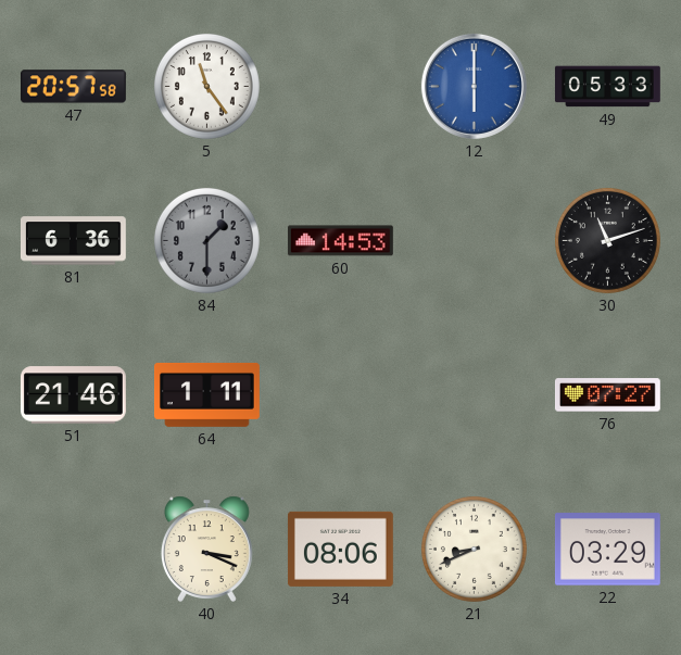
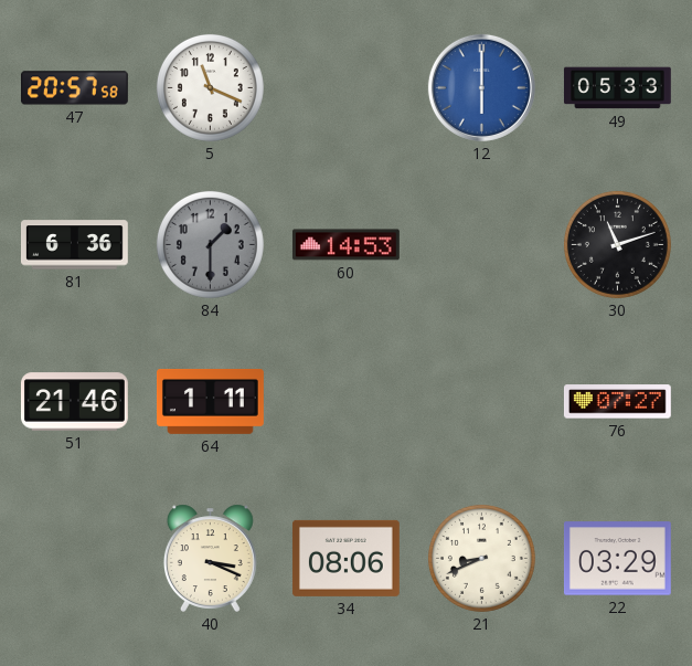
5: 11:24 -> 11:19 (210, 87)
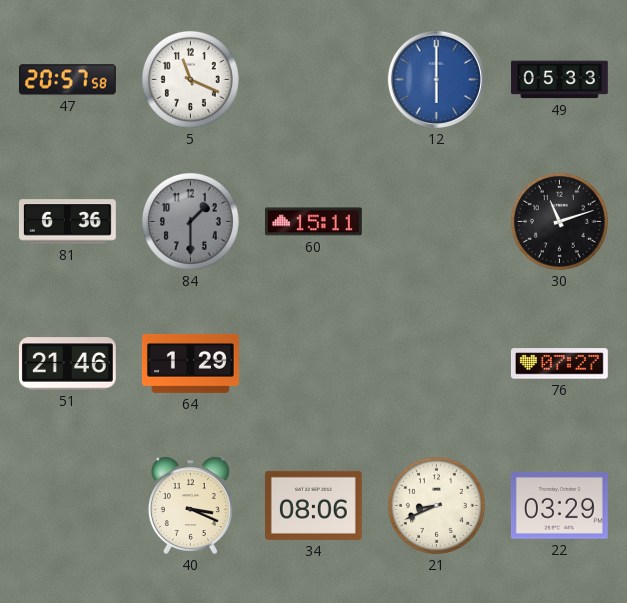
60: 14:53 -> 15:11 (313, 222)
64: 1:11 -> 1:29 (191, 364)
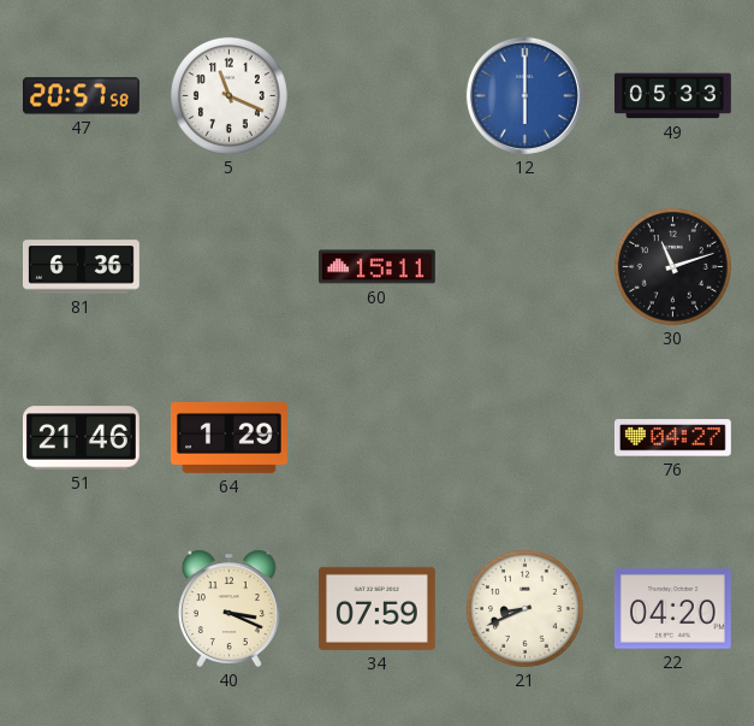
84: 1:30 -> none (190, 221)
76: 07:27 -> 04:27 (672, 438)
34: 08:06 -> 07:59 (376, 608)
22: 03:29 -> 04:20 (672, 609)
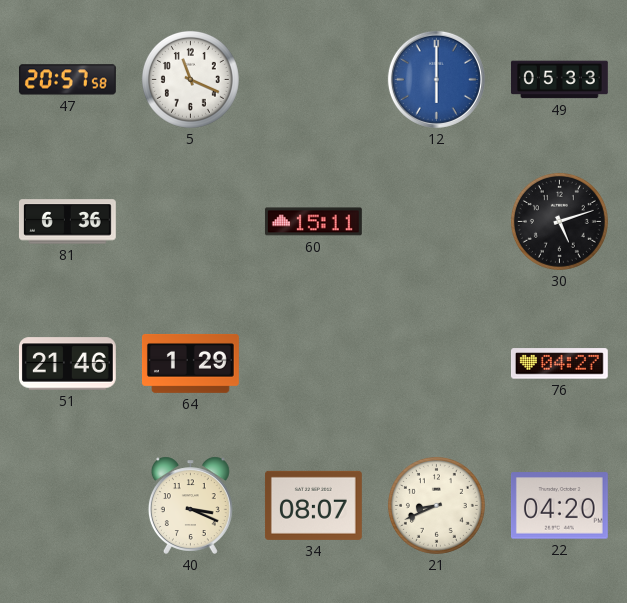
30: 11:12 -> 5:12 (559, 221)
34: 07:59 -> 08:07 (313, 505)
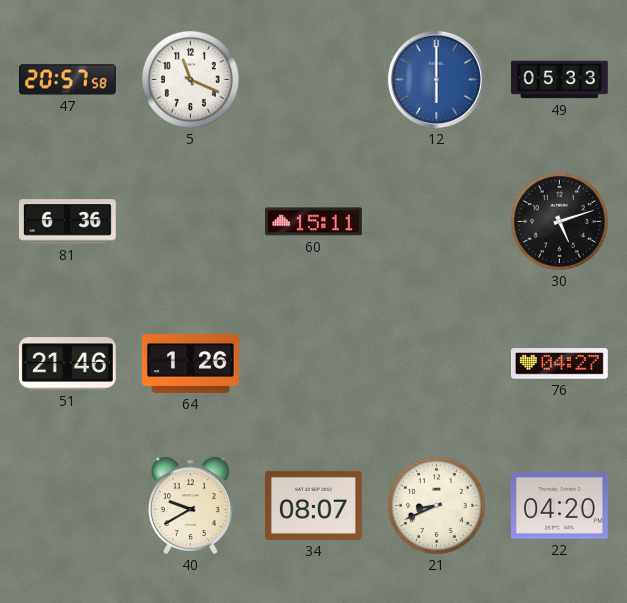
64: 1:29 -> 1:26 (191, 364)
40: 3:19 -> 9:40 (190, 505)
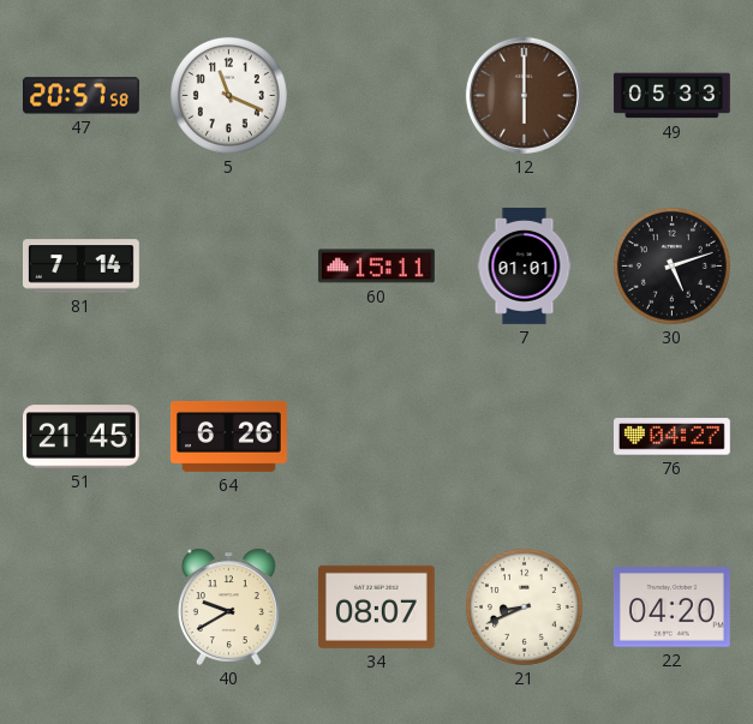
12 dial: blue -> brown (524, 95)
81: 6:36 -> 7:14 (80, 267)
7: none -> 01:01 (525, 267)
51: 21:46 -> 21:45 (80, 437)
64: 1:26 -> 6:26 (229, 437)
